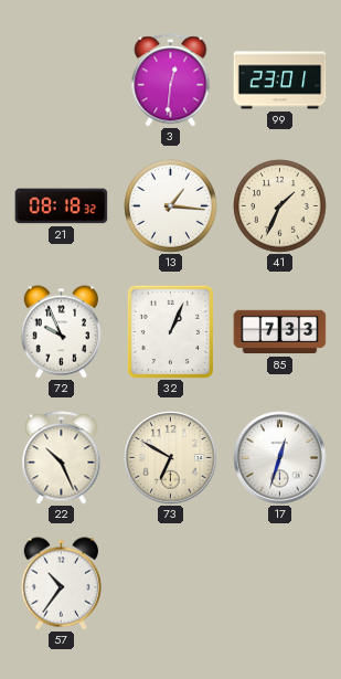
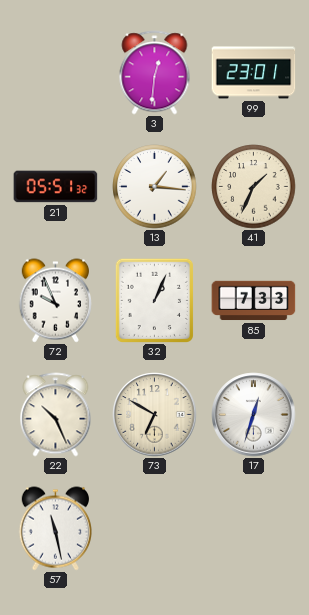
21: 08:18 -> 05:51 (56, 187)
57: 10:36 -> 11:28 (55, 529)
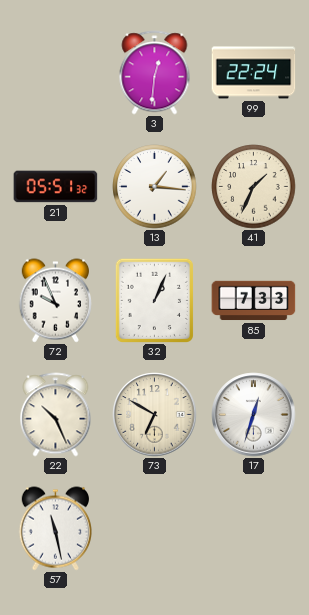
99: 23:01 -> 22:24 (254, 73)
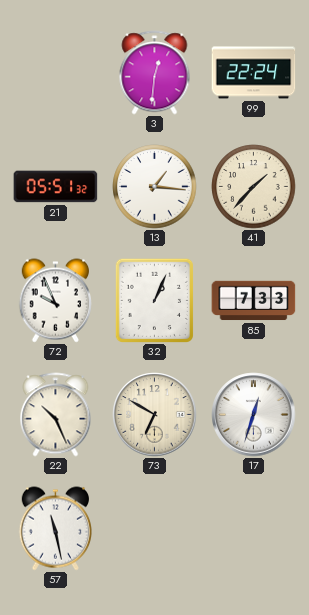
41: 1:34 -> 1:37 (254, 187)
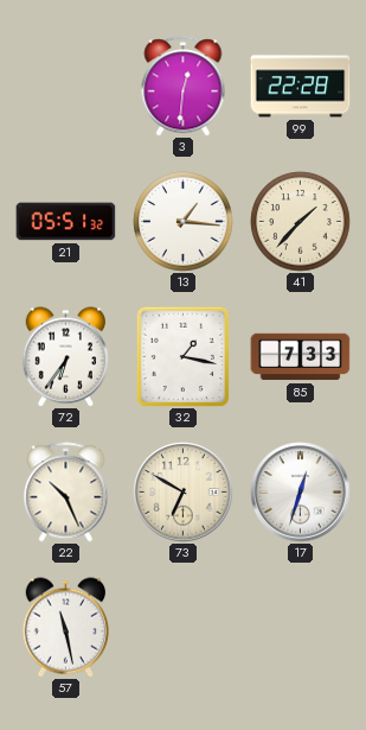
99: 22:24 -> 22:28 (301, 87)
72: 9:56 -> 6:36 (65, 357)
32: 1:04 -> 1:17 (182, 356)
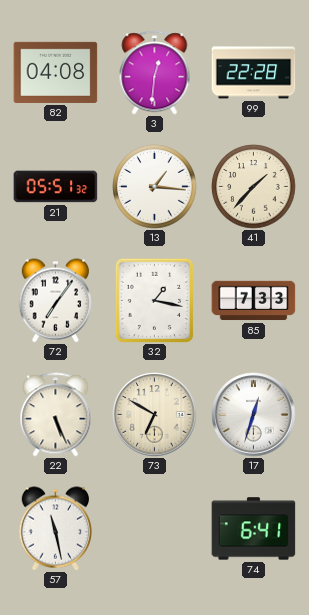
82: none -> 04:08 (56, 72)
72: 6:36 -> 7:06 (55, 301)
22: 10:26 -> 5:26 (56, 415)
74: none -> 6:41 (254, 529)
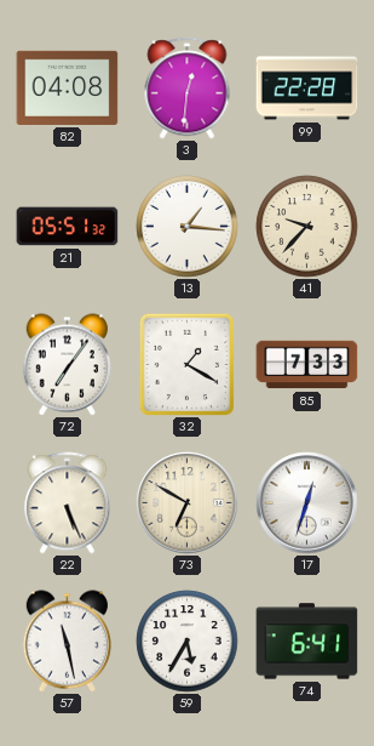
41: 1:37 -> 9:37 (307, 227)
32: 1:17 -> 1:20 (186, 364)
59: none -> 5:35 (188, 642)
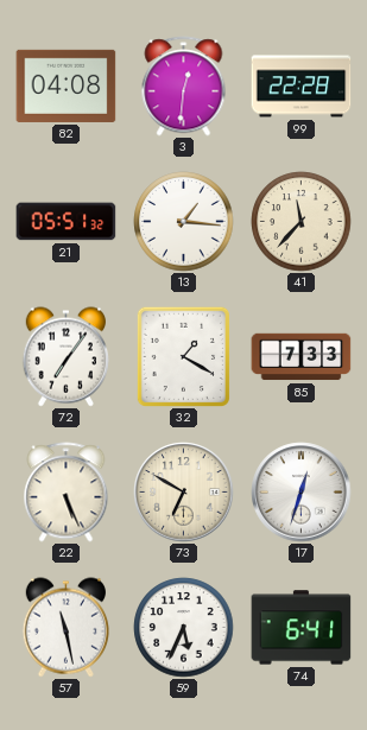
41: 9:37 -> 11:37 (302, 222)
59: 5:35 -> 5:34 (184, 628)
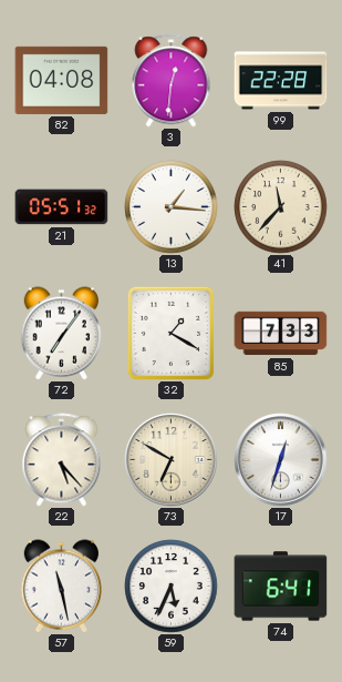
22: 5:26 -> 5:23 (62, 460)
